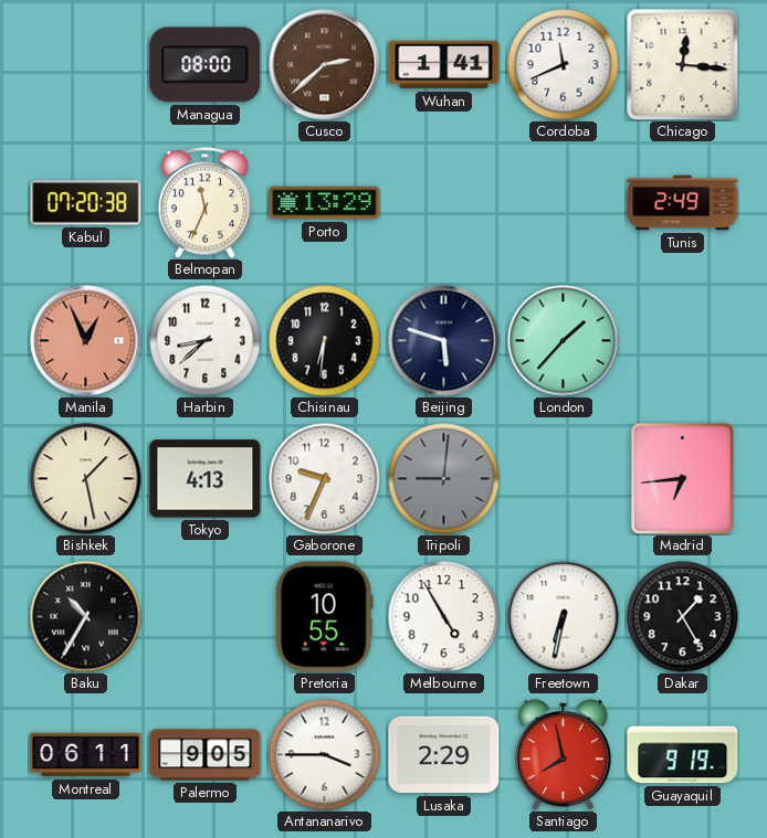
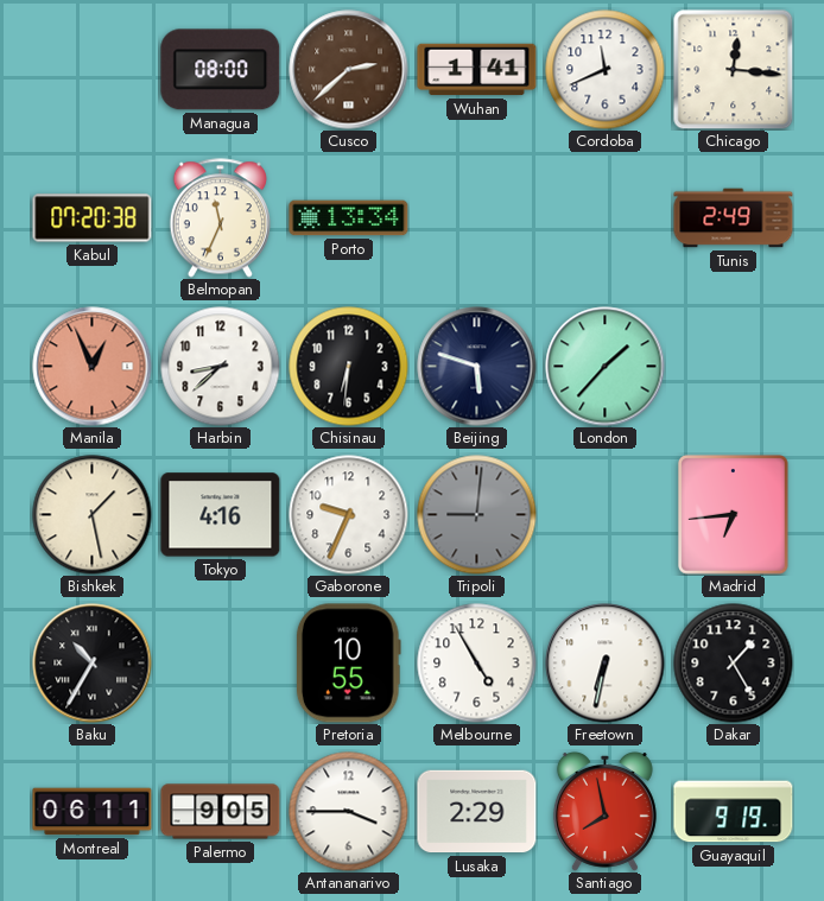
Porto: 13:29 -> 13:34 (349, 218)
Tokyo: 4:13 -> 4:16 (221, 515)
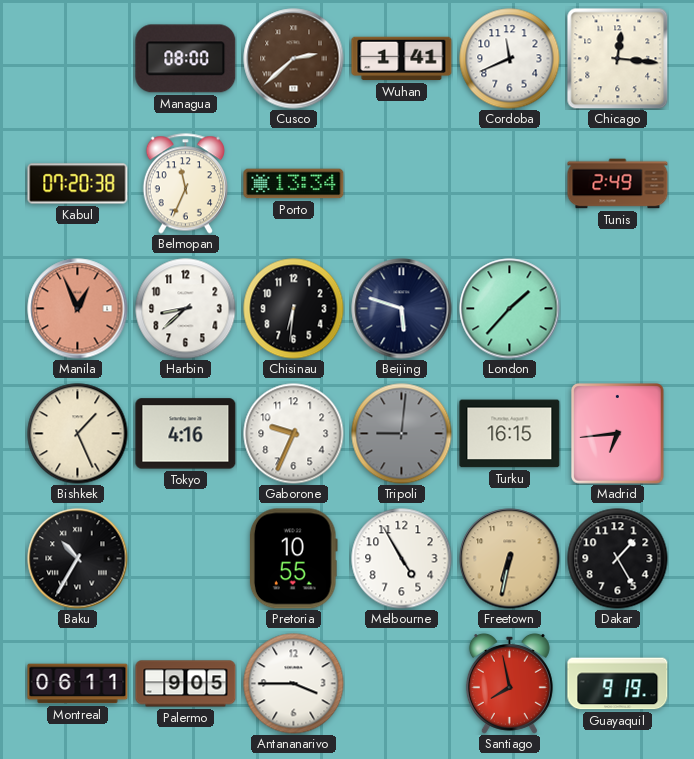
Bishkek: 1:28 -> 1:26 (78, 434)
Turku: none -> 16:15 (510, 434)
Freetown dial: white -> champagne (510, 559)
Lusaka: 2:29 -> none (477, 812)
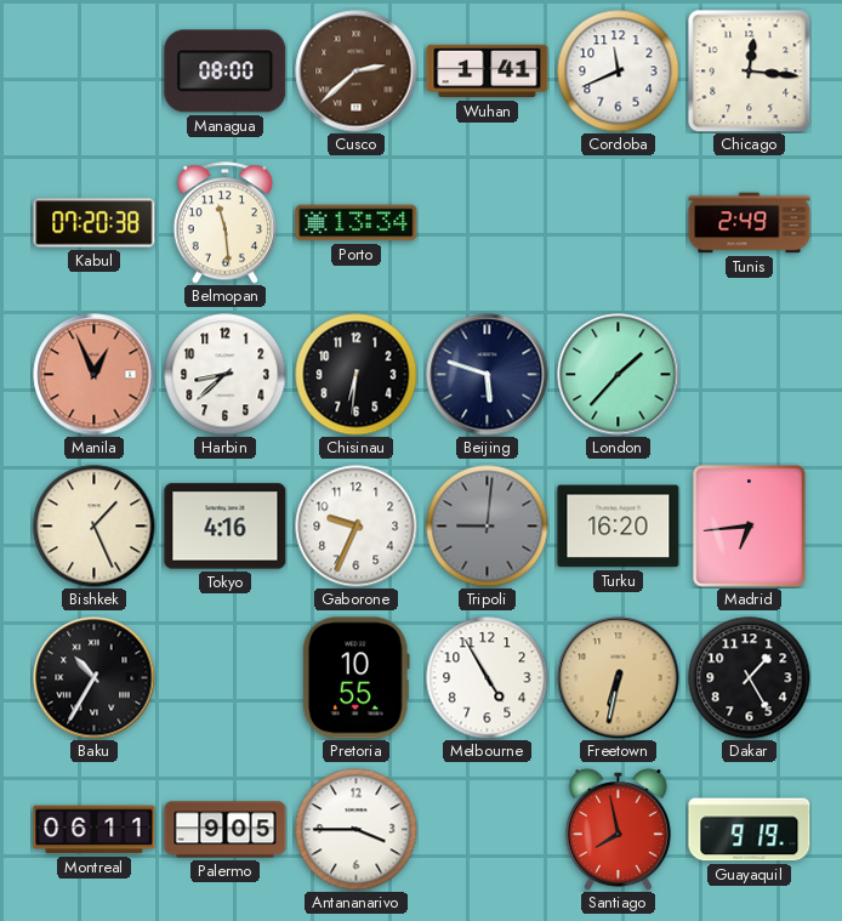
Belmopan: 11:34 -> 11:29 (224, 223)
Turku: 16:15 -> 16:20 (619, 527)
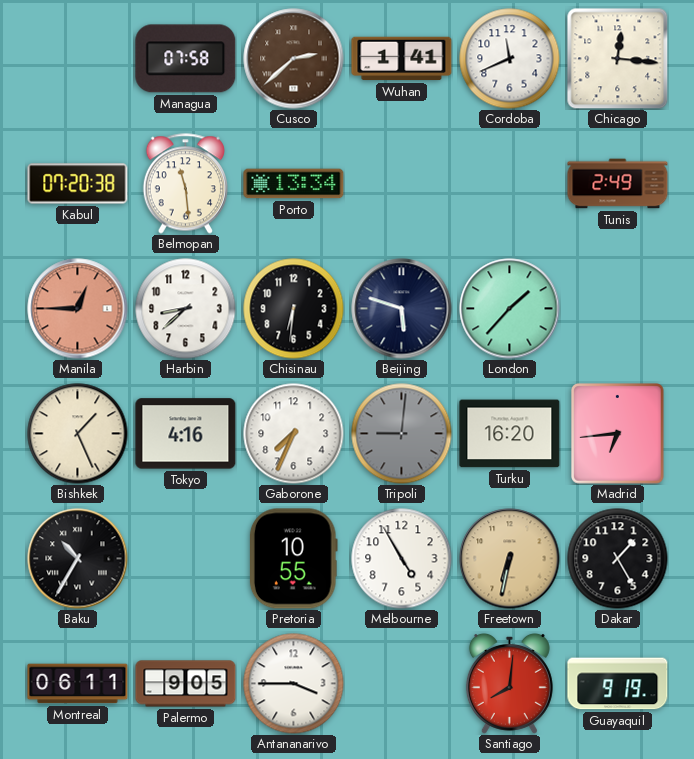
Managua: 08:00 -> 07:58 (186, 59)
Manila: 12:56 -> 12:45 (78, 309)
Gaborone: 9:34 -> 7:34 (294, 434)
Santiago: 7:58 -> 8:01 (509, 683)
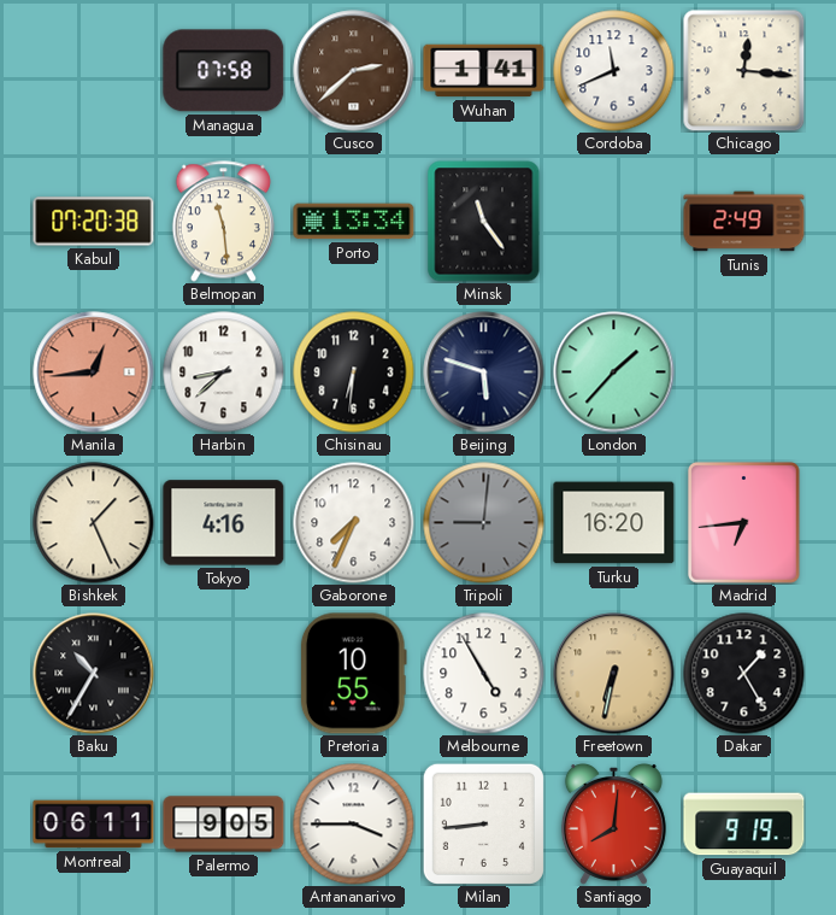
Minsk: none -> 11:24 (484, 222)
Manila: 12:45 -> 12:44 (94, 373)
Milan: none -> 8:44 (483, 823)
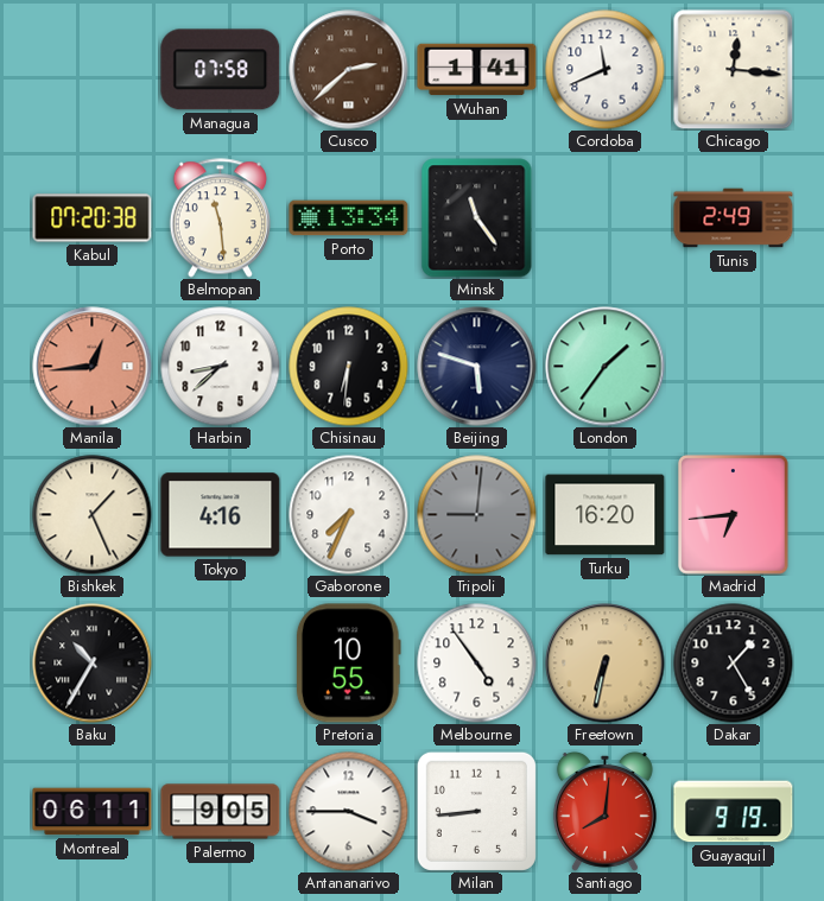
London: 1:37 -> 1:36 (606, 367)
Melbourne: 4:55 -> 4:54 (477, 664)
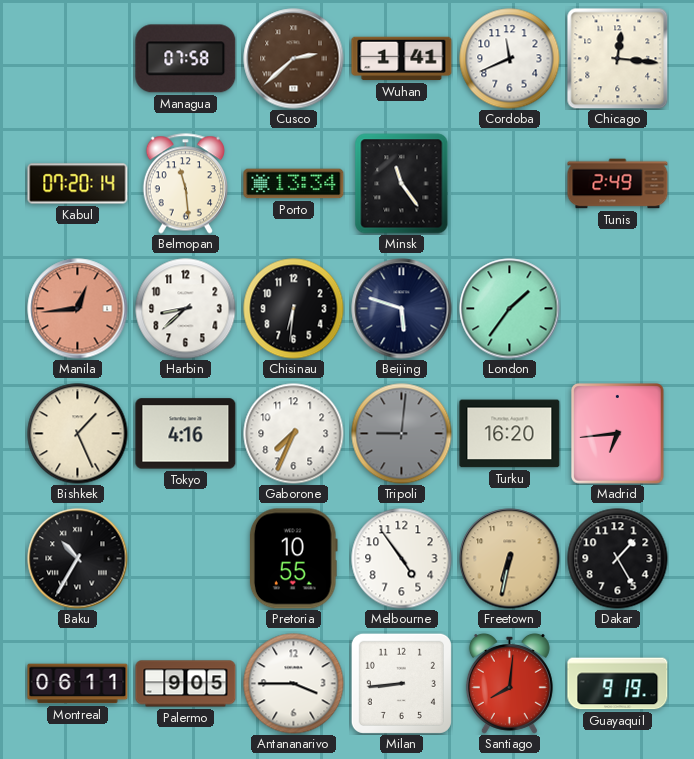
Kabul: 07:20:38 -> 07:20:14 (78, 184)
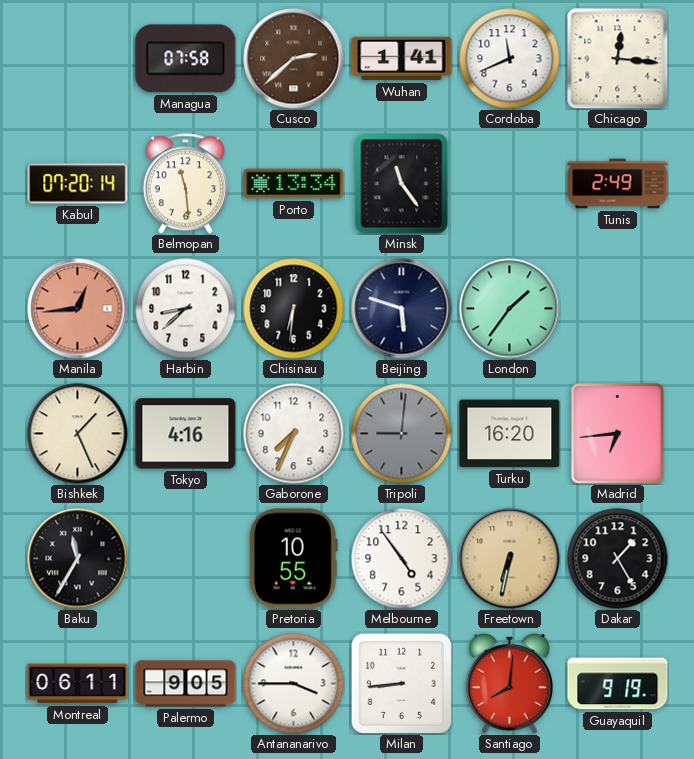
Baku: 10:35 -> 11:35 (78, 559)
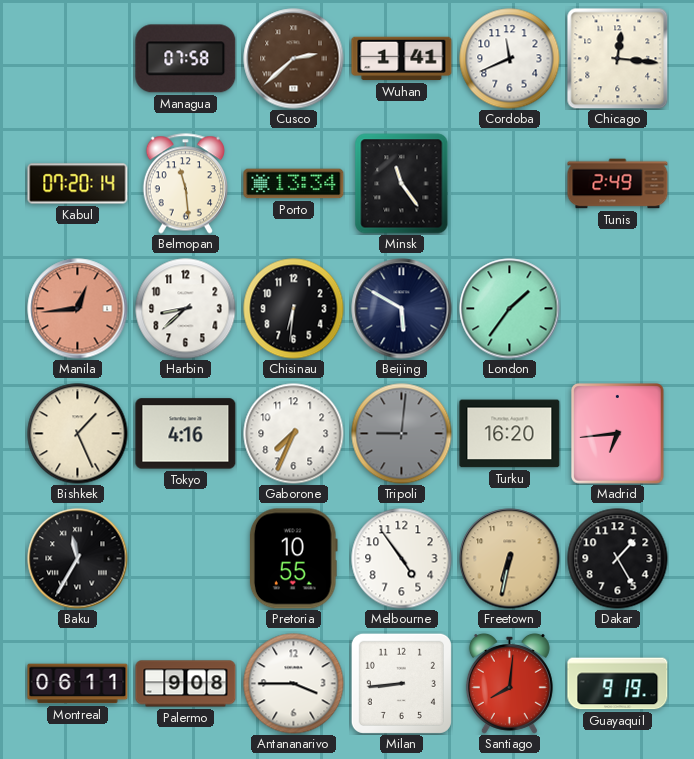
Beijing: 5:48 -> 5:50 (402, 309)
Palermo: 9:05 -> 9:08 (186, 684)
